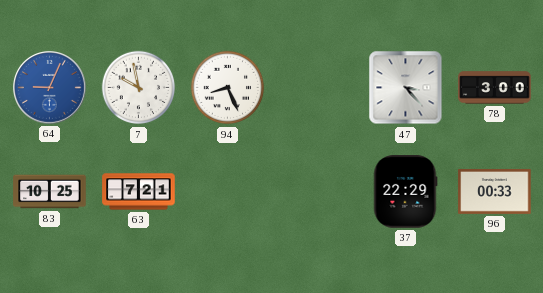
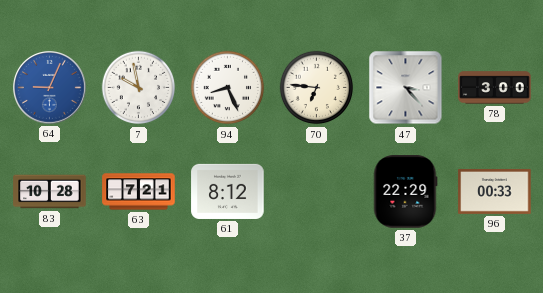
70: none -> 6:46 (317, 88)
83: 10:25 -> 10:28 (50, 192)
61: none -> 8:12 (228, 191)
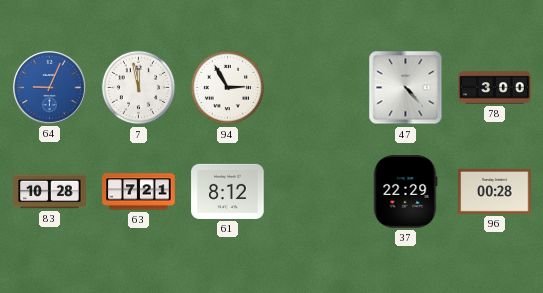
7: 9:58 -> 11:58 (139, 88)
94: 8:26 -> 2:55 (228, 88)
70: 6:46 -> none (317, 88)
47: 3:23 -> 4:23 (406, 88)
96: 00:33 -> 00:28 (495, 191)
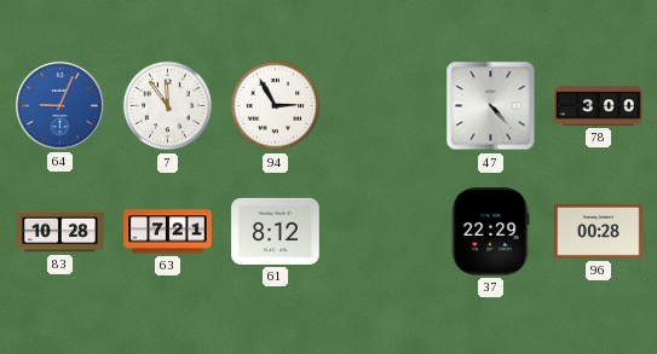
7: 11:58 -> 11:54 (168, 106)
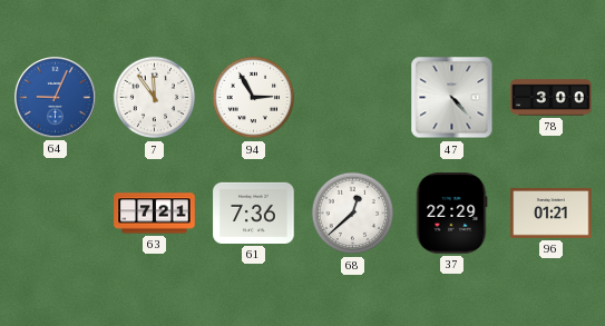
83: 10:28 -> none (60, 232)
61: 8:12 -> 7:36 (254, 213)
68: none -> 12:38 (353, 214)
96: 00:28 -> 01:21 (552, 213)
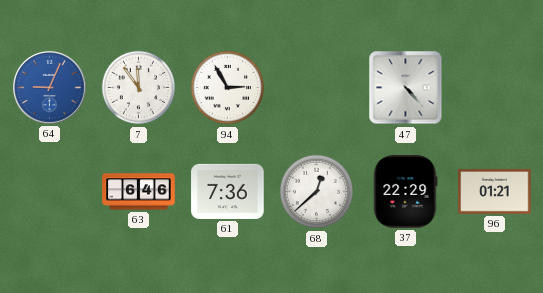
78: 3:00 -> none (552, 98)
63: 7:21 -> 6:46 (139, 192)
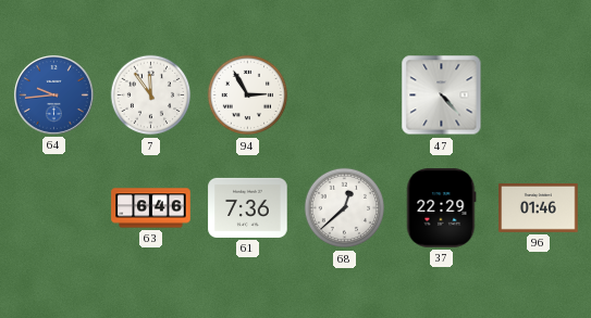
64: 9:04 -> 9:44 (54, 96)
96: 01:21 -> 01:46 (539, 207)
